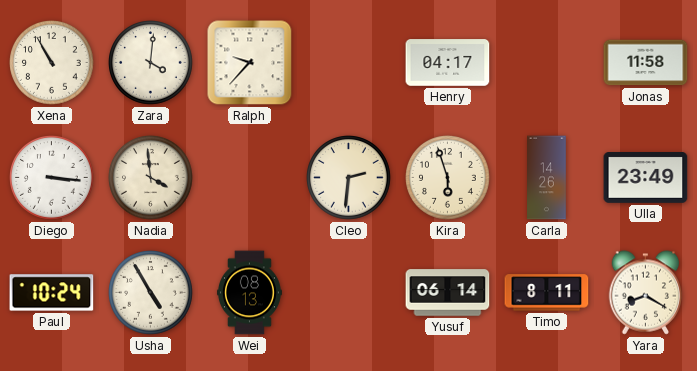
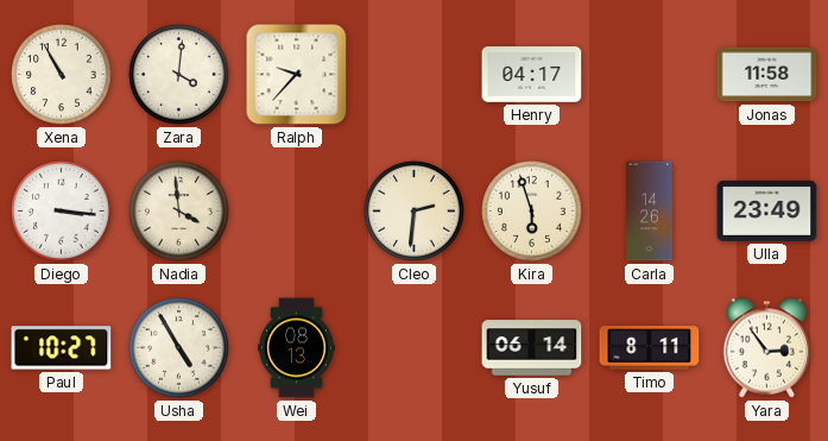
Paul: 10:24 -> 10:27 (62, 348)
Yara: 8:20 -> 2:54 (767, 348)
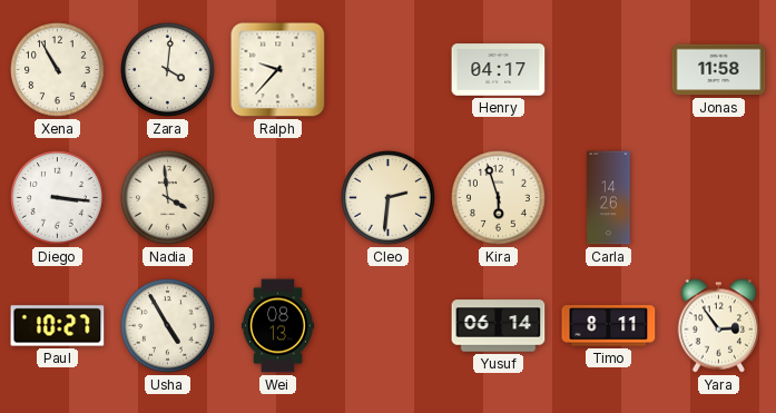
Ulla: 23:49 -> none (767, 212)
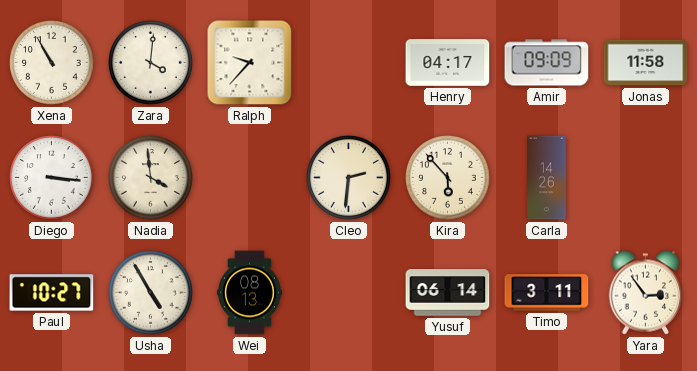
Amir: none -> 09:09 (547, 63)
Kira: 5:57 -> 5:53 (448, 178)
Timo: 8:11 -> 3:11 (547, 293)
